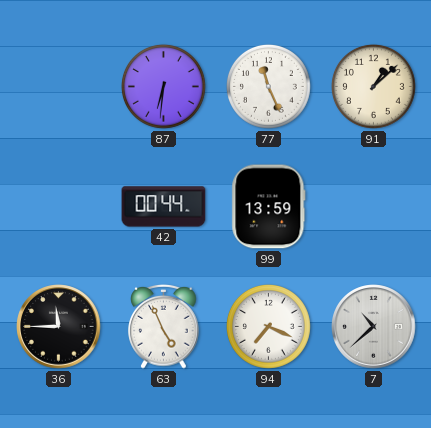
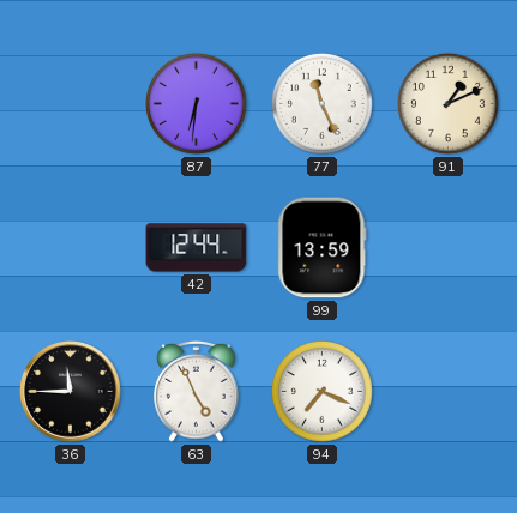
91: 1:08 -> 1:11 (447, 103)
42: 00:44 -> 12:44 (197, 248)
7: 10:38 -> none (374, 327)
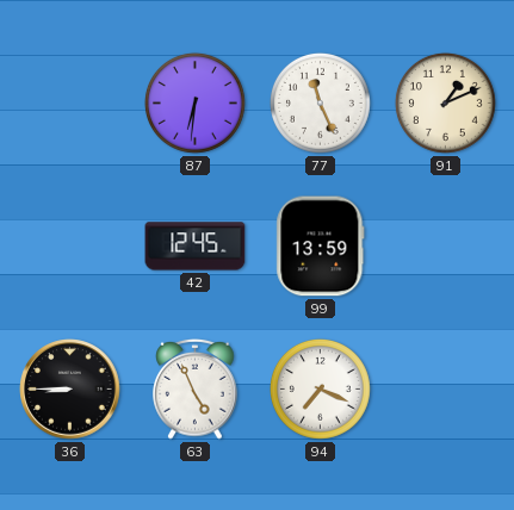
42: 12:44 -> 12:45 (196, 247)
36: 11:45 -> 8:45 (70, 390)
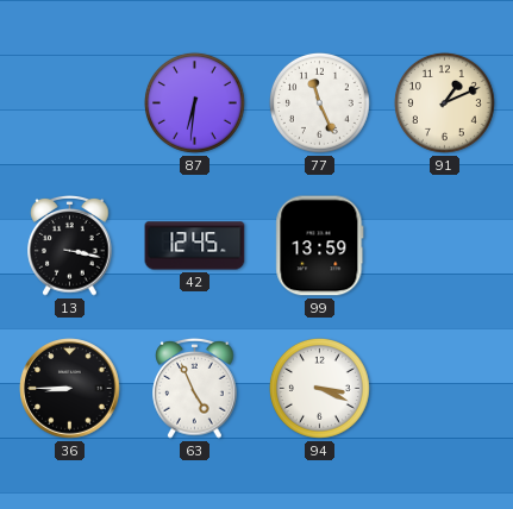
13: none -> 3:17 (70, 246)
94: 7:19 -> 3:19 (319, 388)
